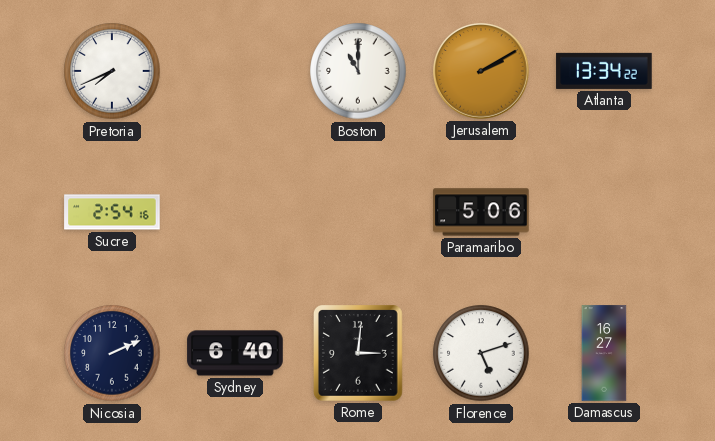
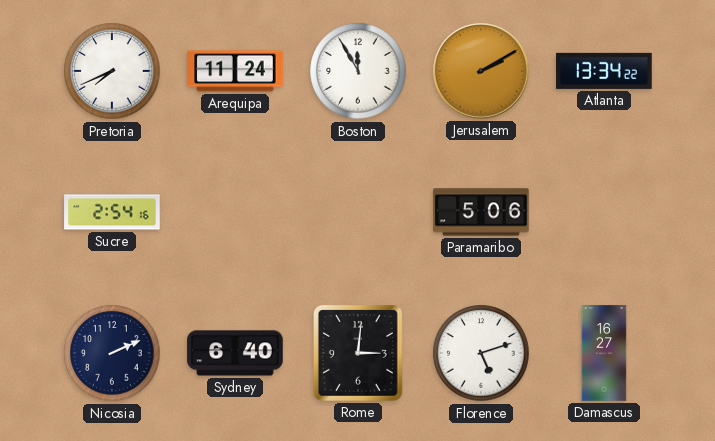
Arequipa: none -> 11:24 (235, 71)
Boston: 11:00 -> 11:55 (358, 71)
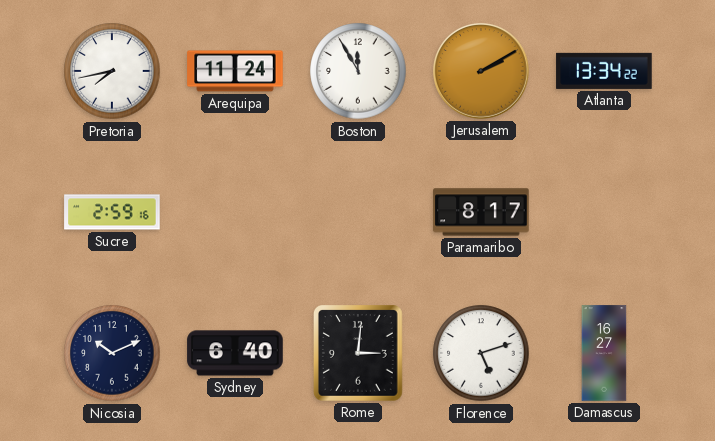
Pretoria: 7:41 -> 7:43 (112, 71)
Sucre: 2:54 -> 2:59 (112, 212)
Paramaribo: 5:06 -> 8:17 (481, 212)
Nicosia: 2:11 -> 10:11 (112, 353)
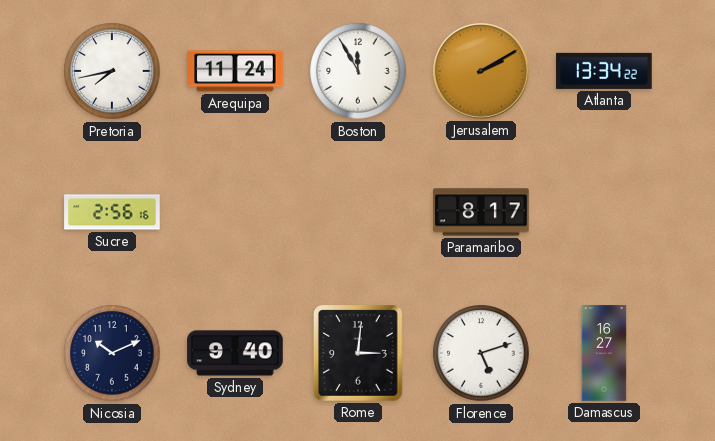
Sucre: 2:59 -> 2:56 (112, 212)
Sydney: 6:40 -> 9:40 (235, 353)
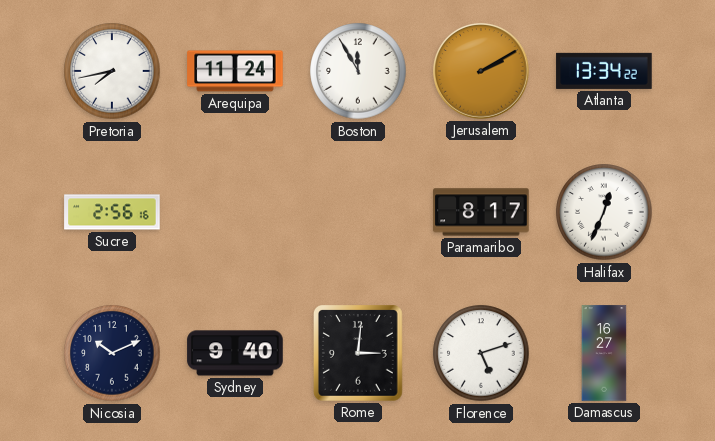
Halifax: none -> 12:34 (604, 212)
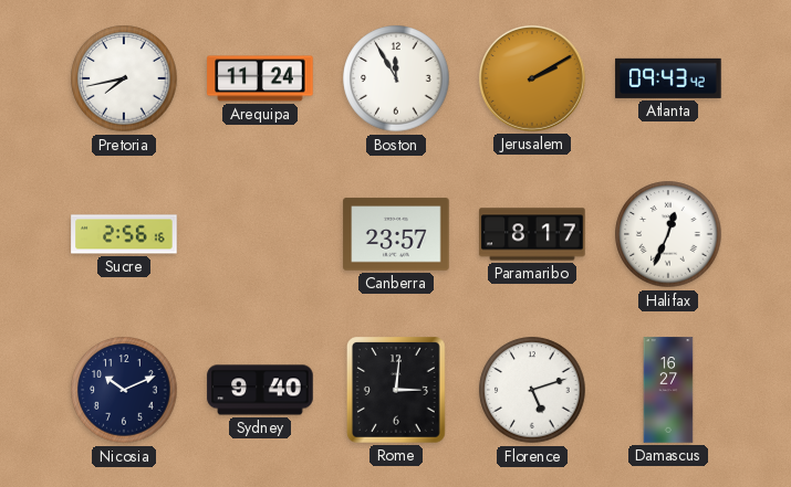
Atlanta: 13:34 -> 09:43 (668, 78)
Canberra: none -> 23:57 (396, 234)
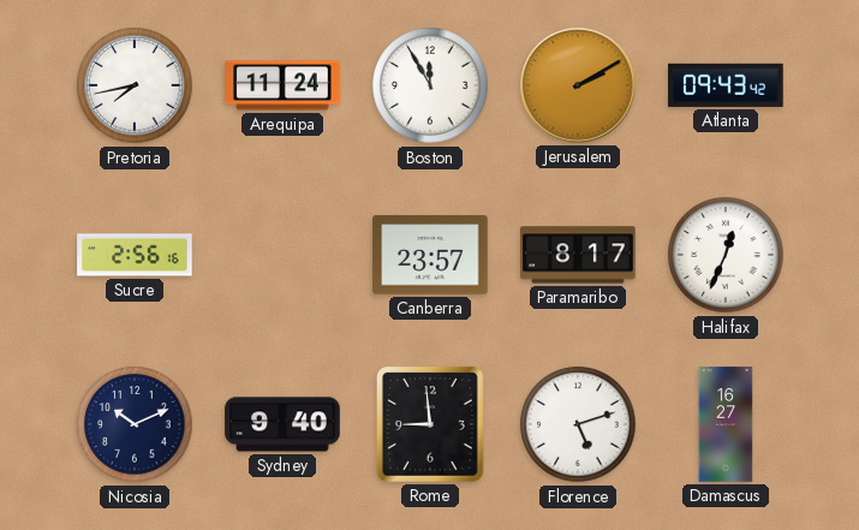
Rome: 3:01 -> 8:59 (431, 425)
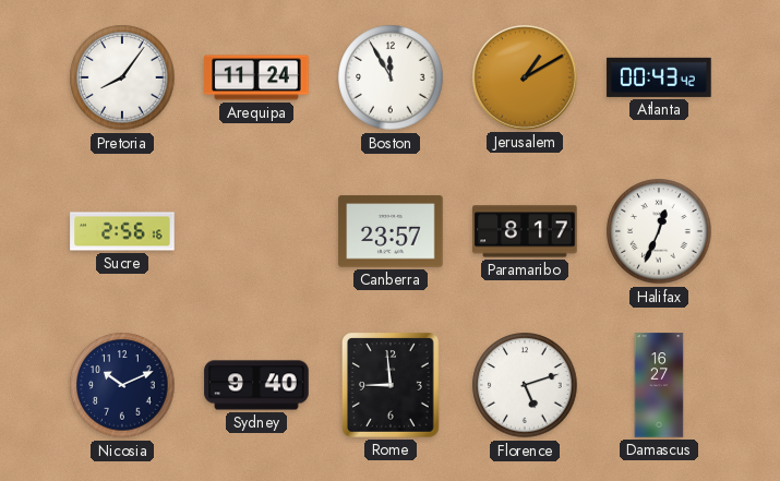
Pretoria: 7:43 -> 8:06 (122, 77)
Jerusalem: 2:10 -> 1:10 (526, 79)
Atlanta: 09:43 -> 00:43 (659, 77)
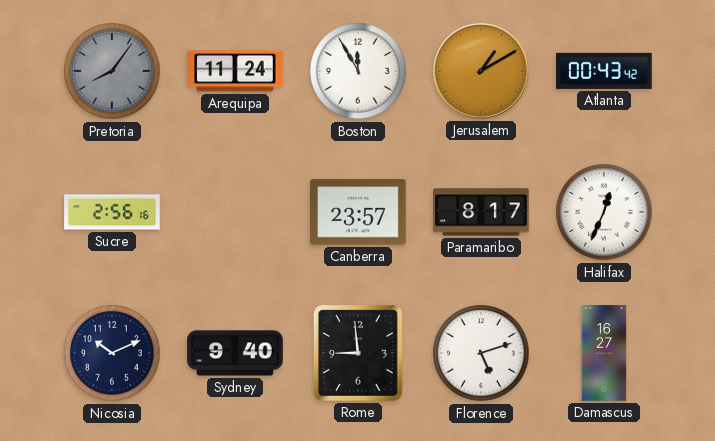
Pretoria dial: white -> grey (112, 71)
